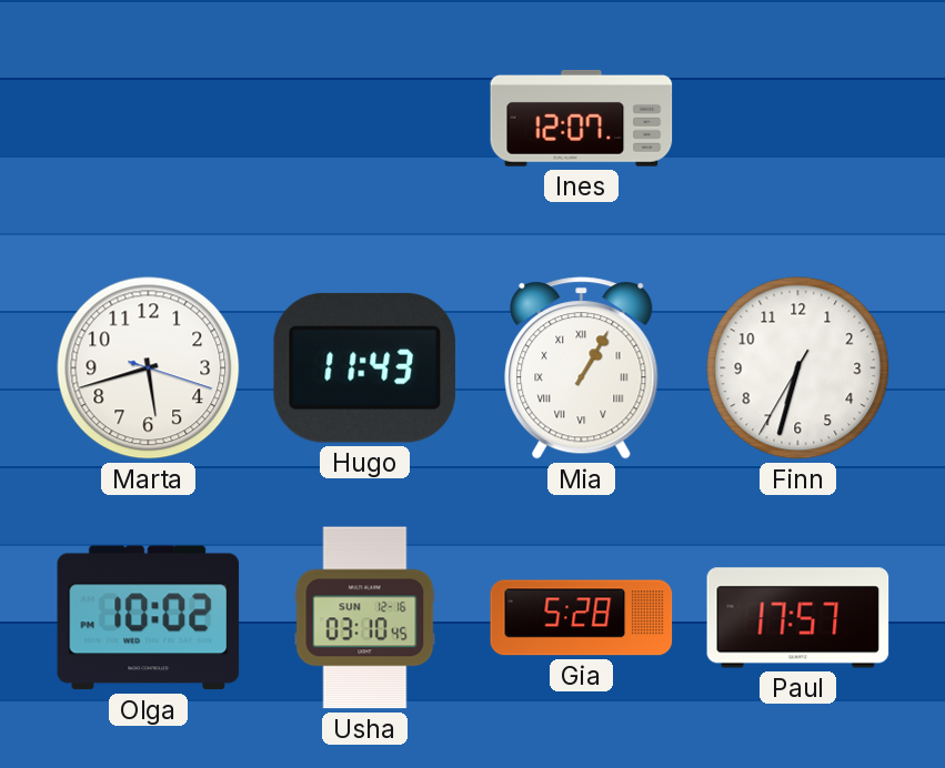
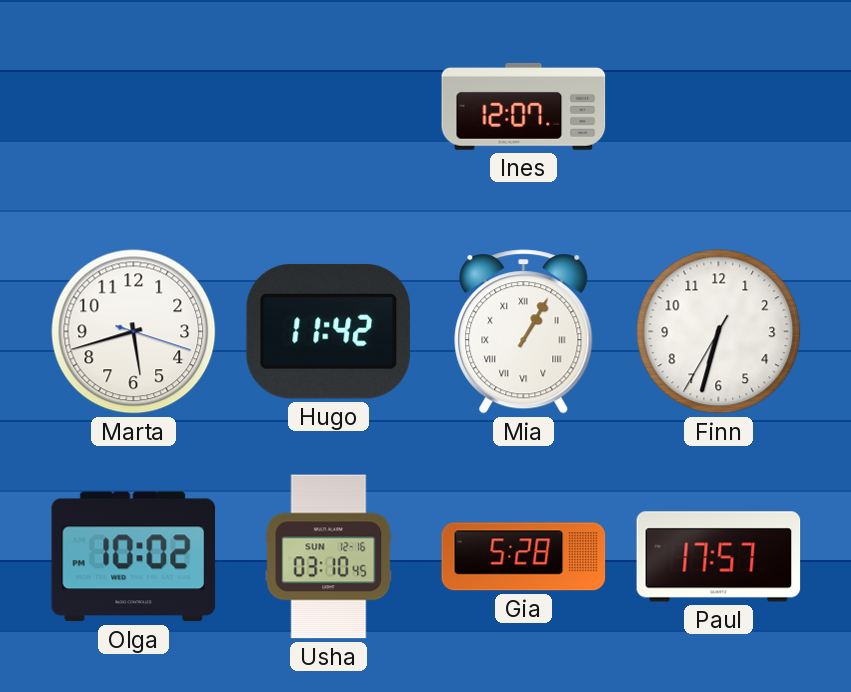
Hugo: 11:43 -> 11:42 (328, 331)
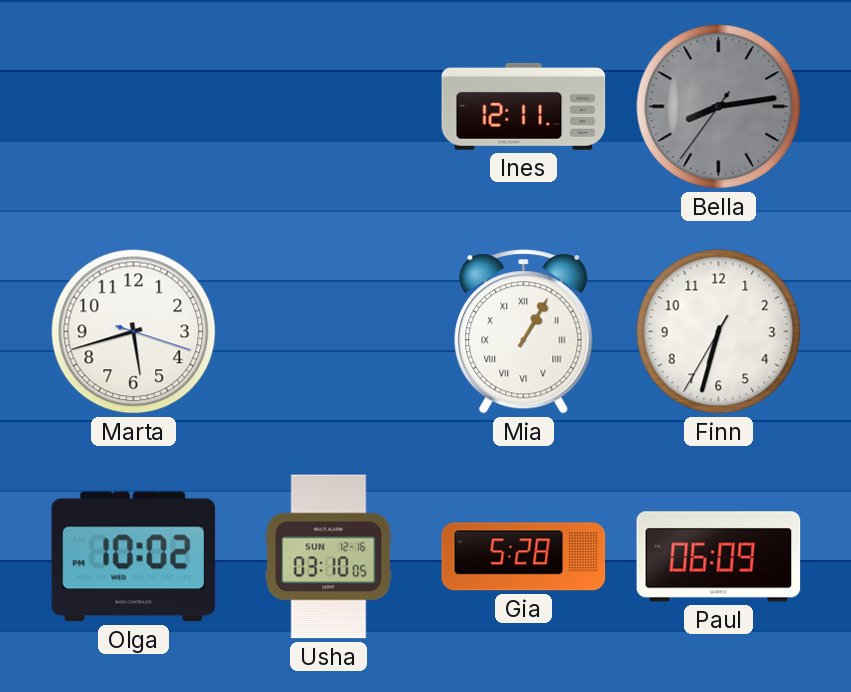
Ines: 12:07 -> 12:11 (524, 107)
Bella: none -> 8:13 (719, 107)
Hugo: 11:42 -> none (328, 331)
Usha: 03:10:45 -> 03:10:05 (329, 557)
Paul: 17:57 -> 06:09 (719, 557)
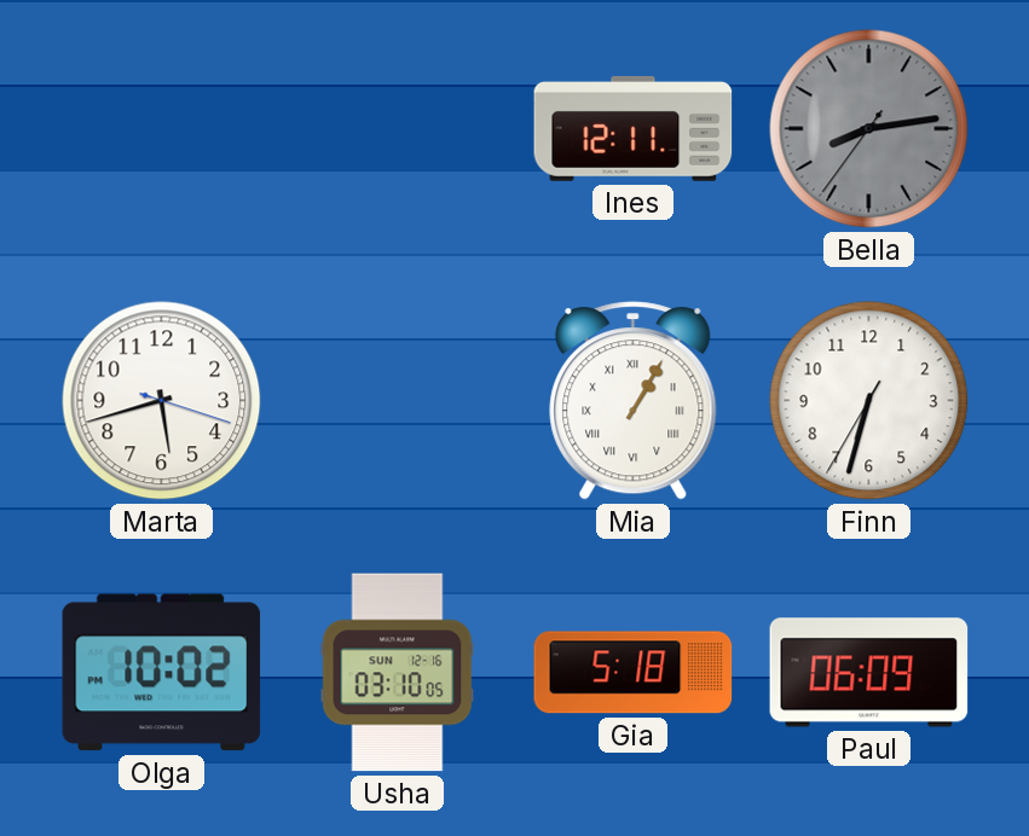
Gia: 5:28 -> 5:18 (634, 673)
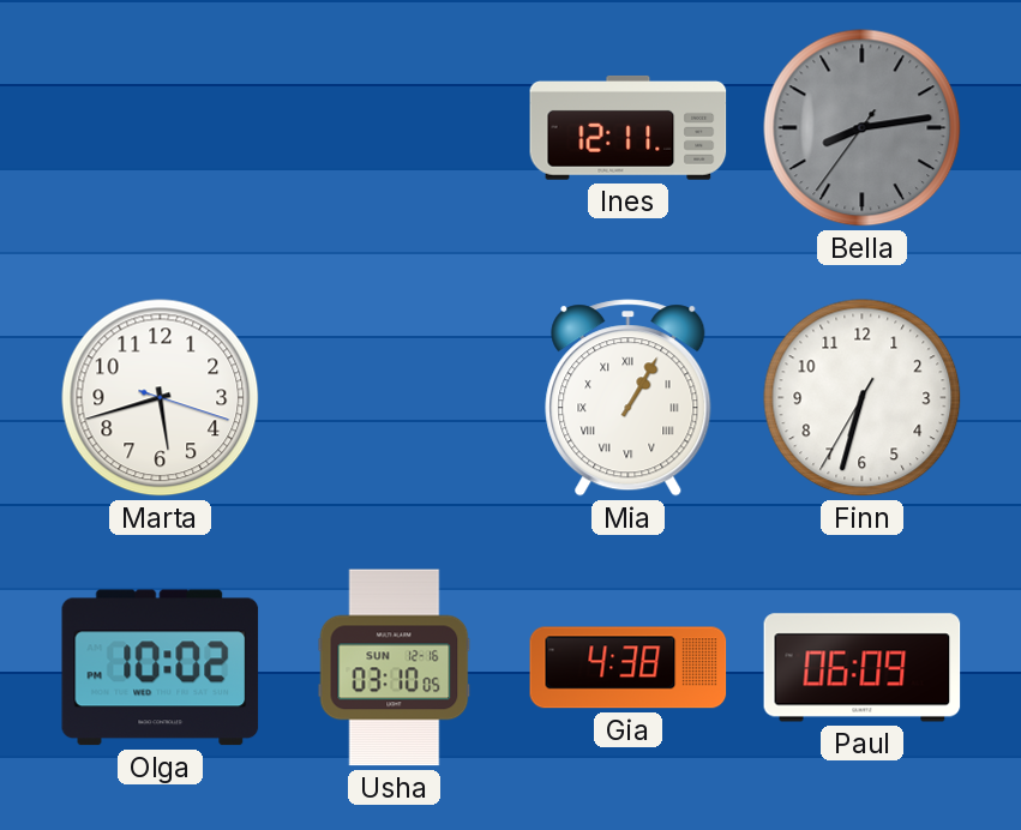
Gia: 5:18 -> 4:38 (629, 668)
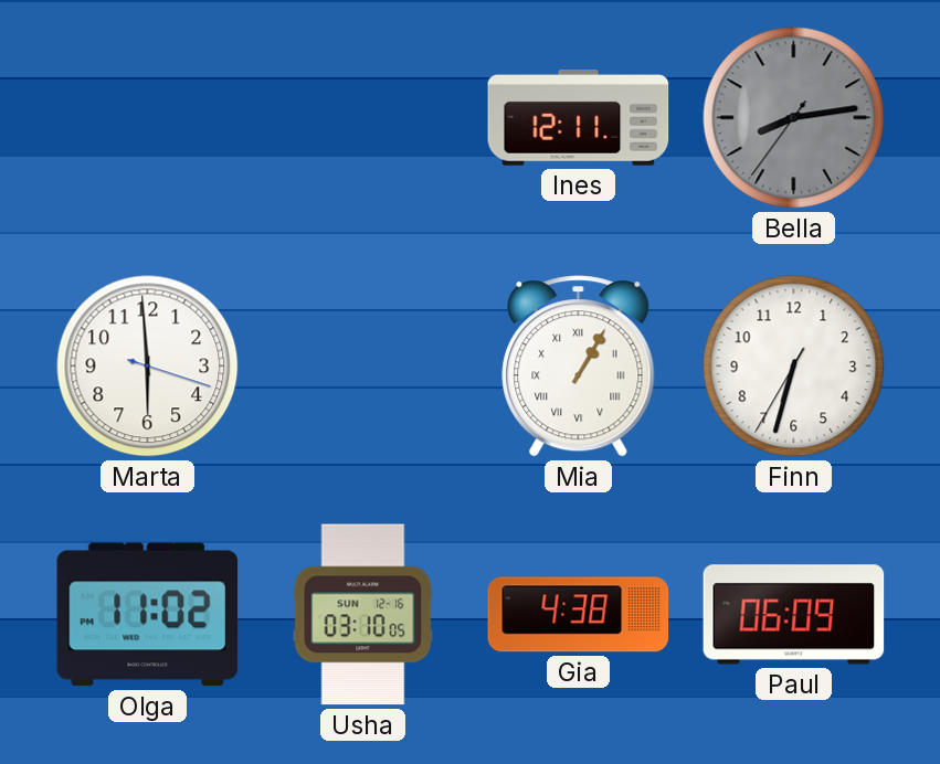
Marta: 5:42 -> 5:59 (148, 367)
Olga: 10:02 -> 11:02 (148, 615)
